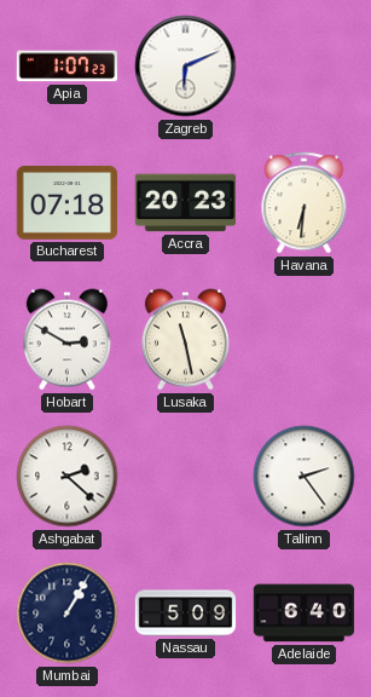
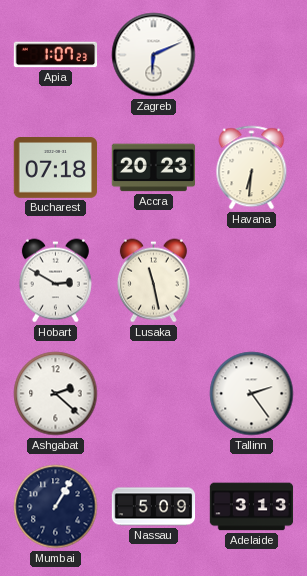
Adelaide: 6:40 -> 3:13 (252, 507)
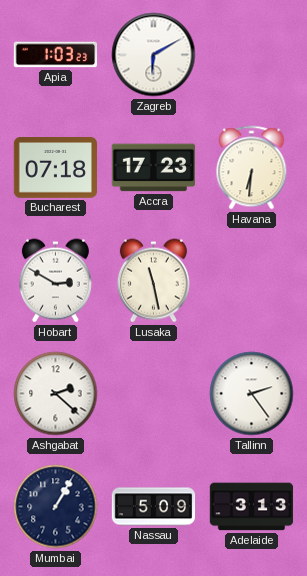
Apia: 1:07 -> 1:03 (56, 55)
Zagreb: 6:11 -> 6:10 (154, 55)
Accra: 20:23 -> 17:23 (153, 168)
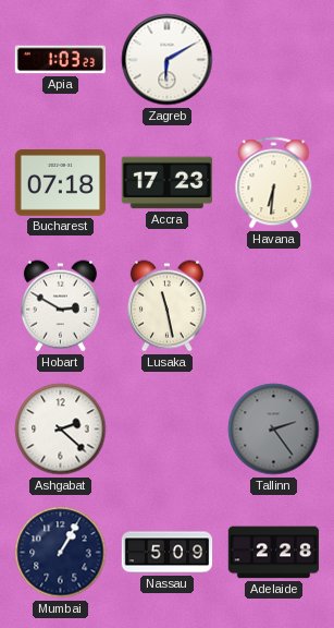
Tallinn dial: white -> grey (274, 430)
Adelaide: 3:13 -> 2:28 (274, 553)
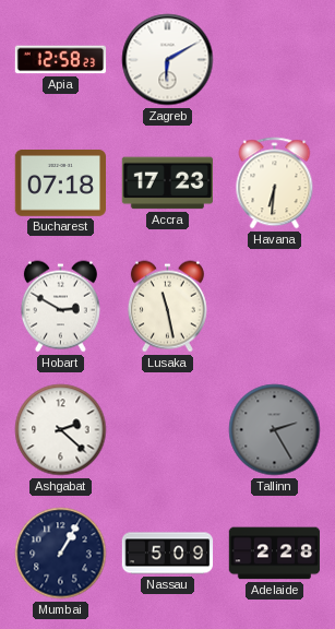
Apia: 1:03 -> 12:58 (61, 60)
Tallinn: 2:24 -> 2:25 (275, 430)
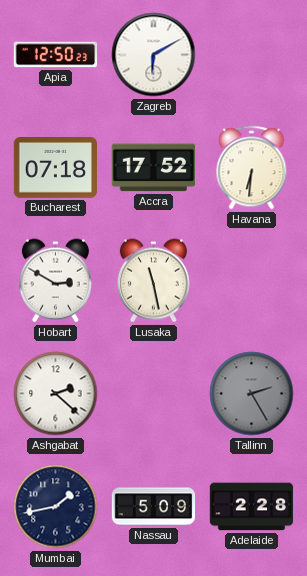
Apia: 12:58 -> 12:50 (56, 55)
Accra: 17:23 -> 17:52 (153, 168)
Mumbai: 1:05 -> 1:43 (56, 507)
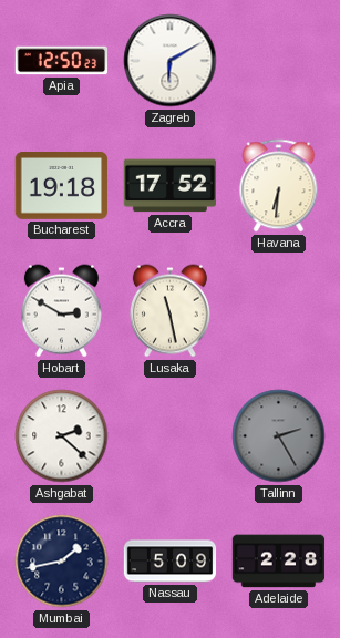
Bucharest: 07:18 -> 19:18 (61, 186)
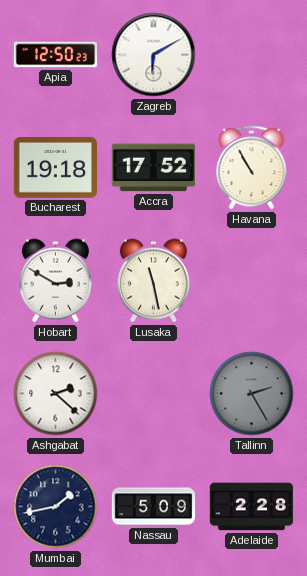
Havana: 6:31 -> 10:55 (252, 168)
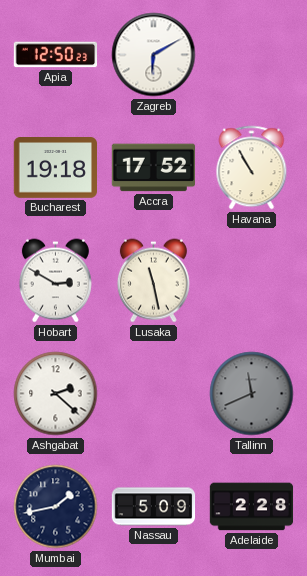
Tallinn: 2:25 -> 11:41 (252, 394)
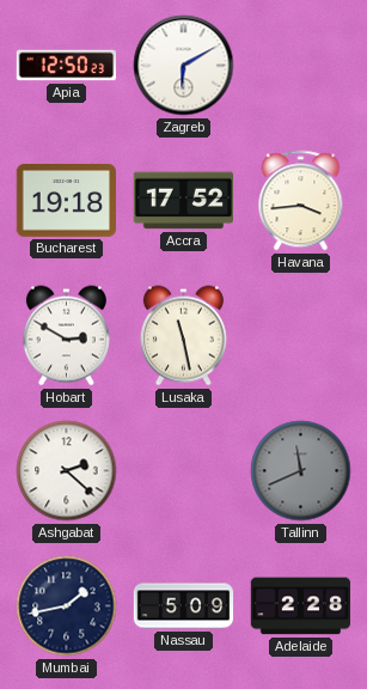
Havana: 10:55 -> 3:44 (301, 201)
